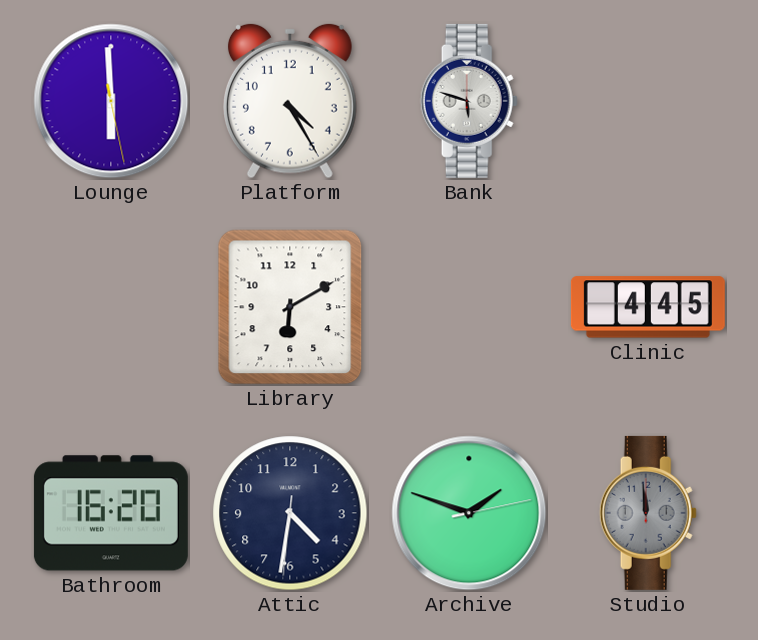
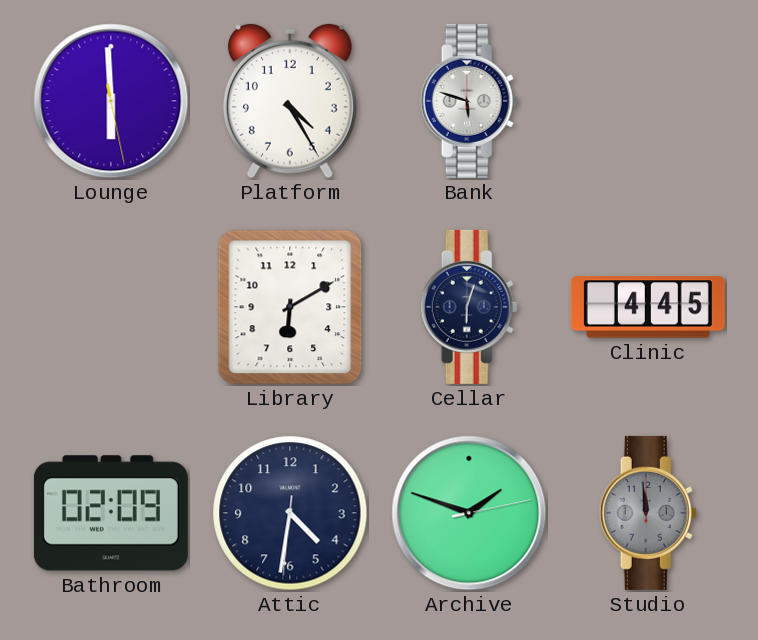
Cellar: none -> 6:03 (469, 307)
Bathroom: 16:20 -> 02:09 (111, 513)
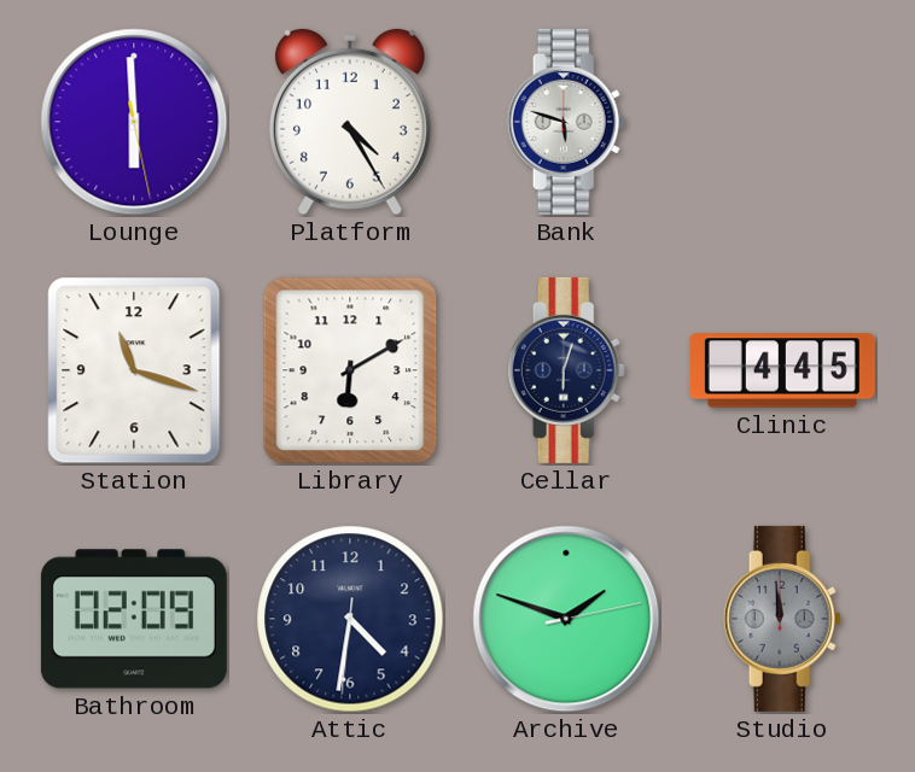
Station: none -> 11:18 (134, 370)
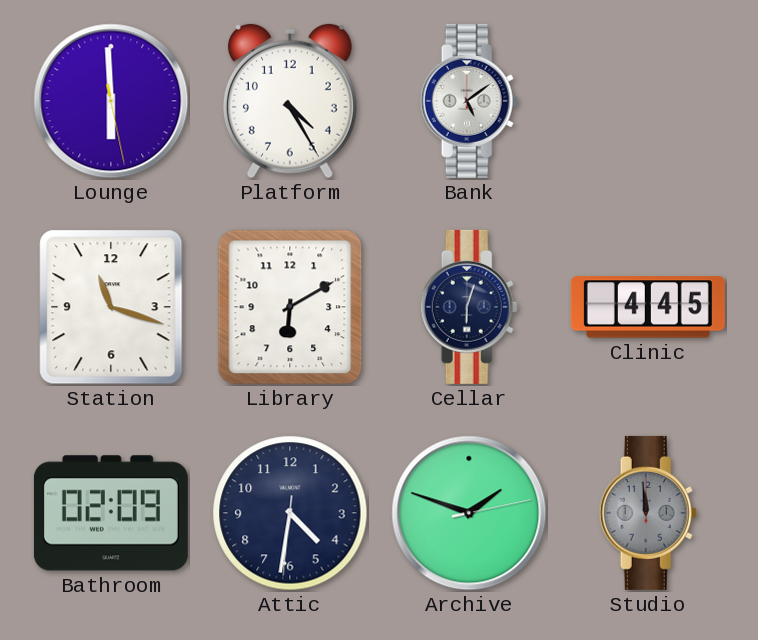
Bank: 5:48 -> 5:09 (469, 101)
